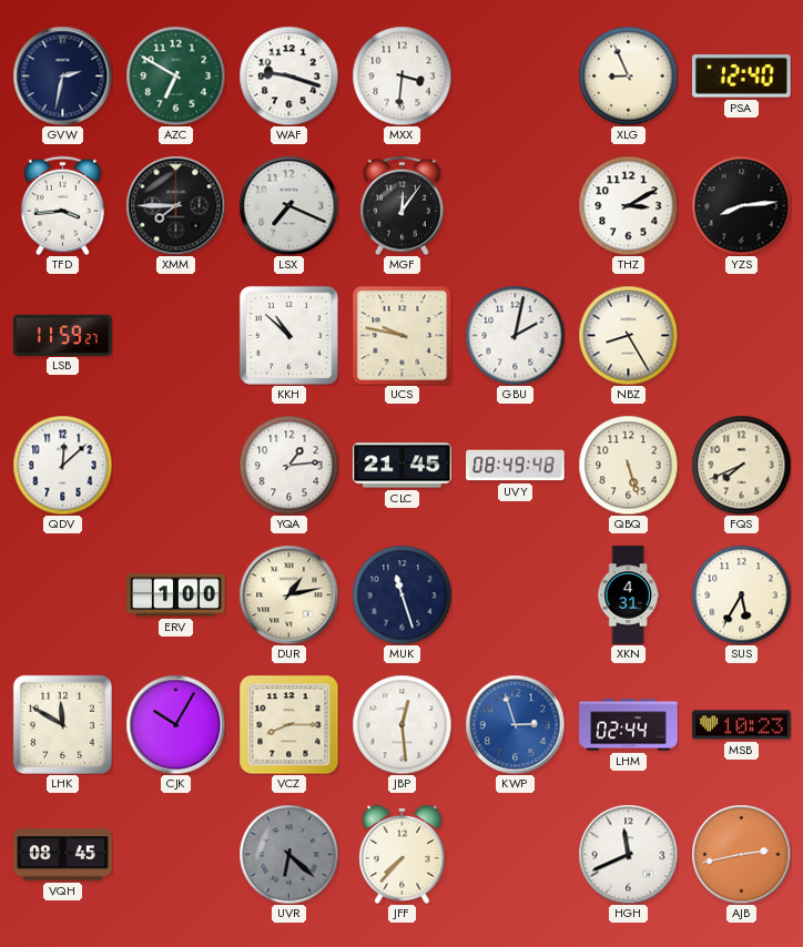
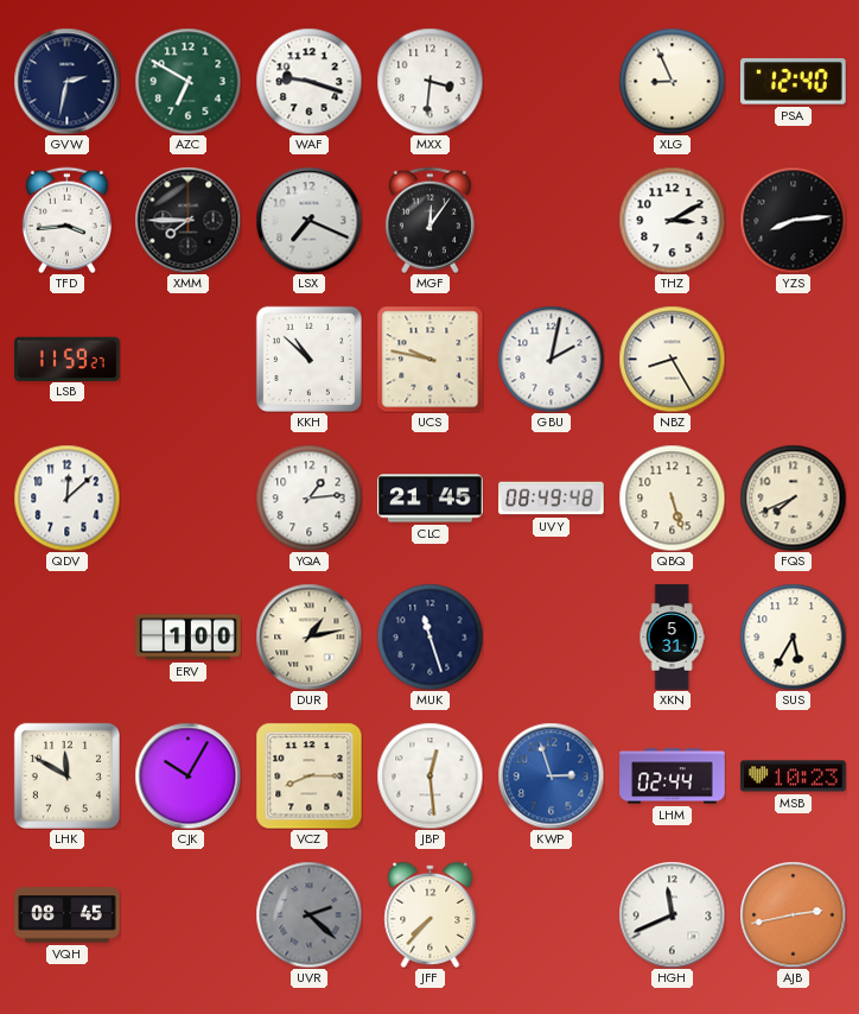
XKN: 4:31 -> 5:31 (672, 638)
UVR: 6:22 -> 2:22 (308, 914)
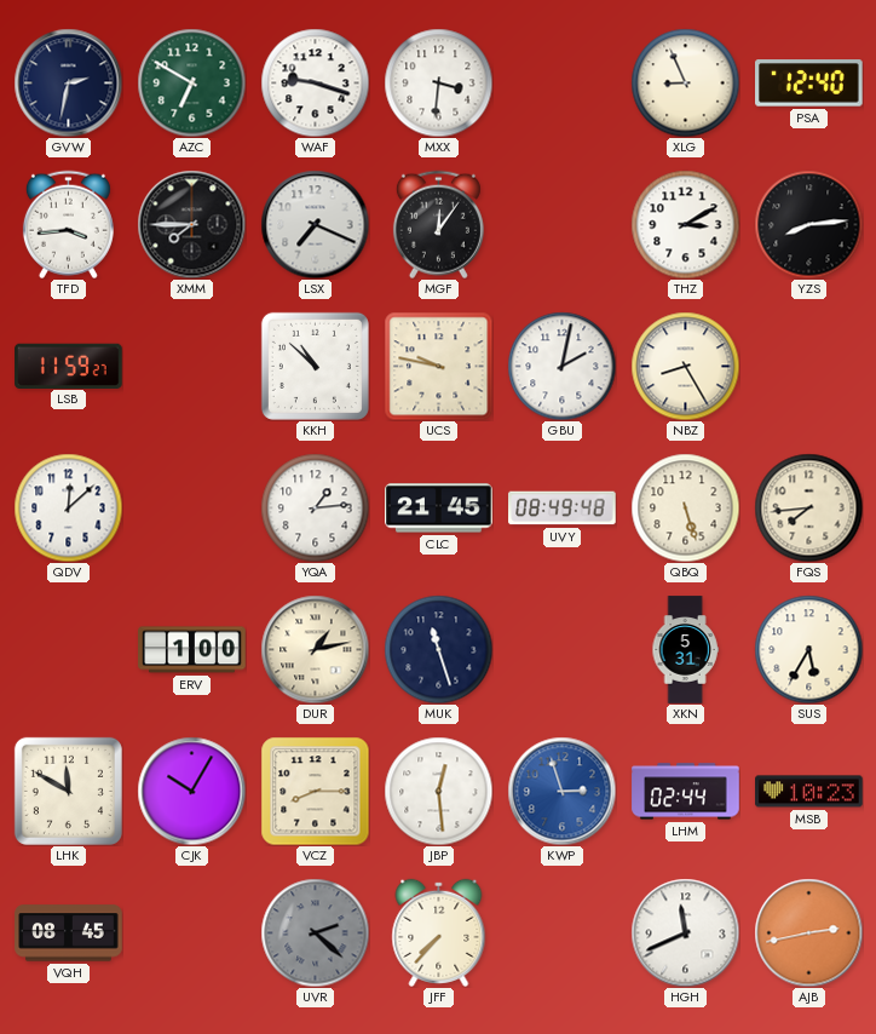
FQS: 7:41 -> 7:44 (808, 507)
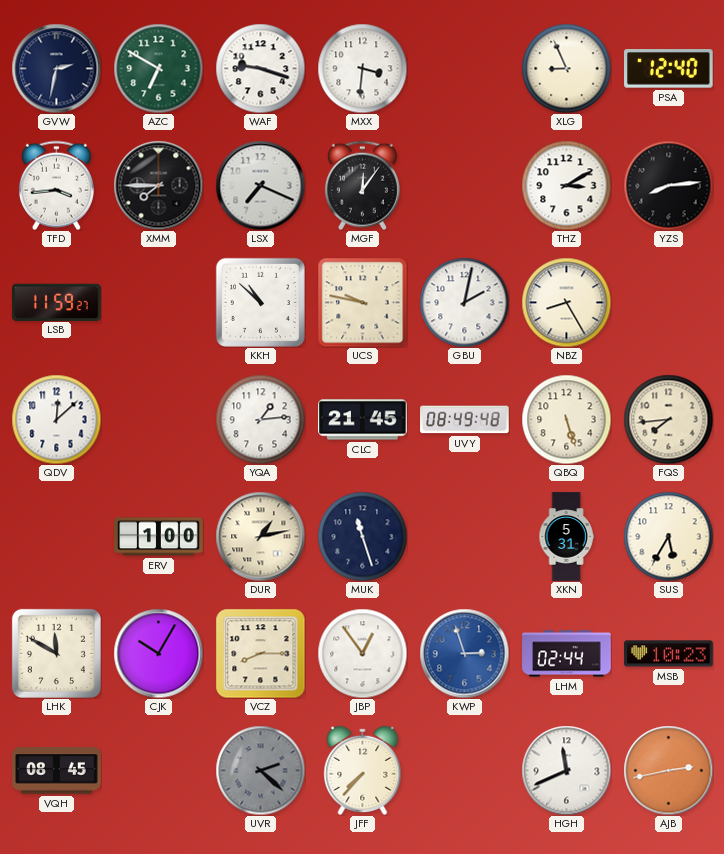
JBP: 12:29 -> 12:54 (362, 653)
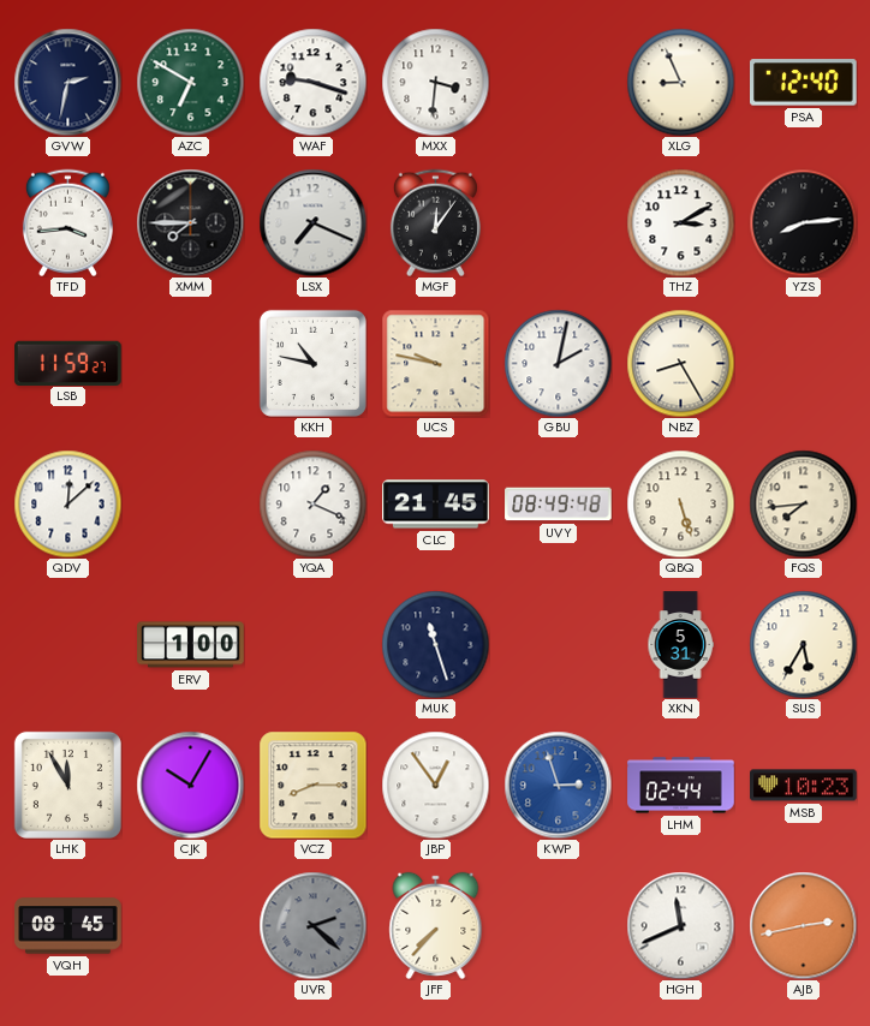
KKH: 10:52 -> 10:47 (312, 363)
YQA: 1:14 -> 1:19 (312, 503)
DUR: 1:13 -> none (260, 536)
LHK: 11:50 -> 11:55 (67, 785)
